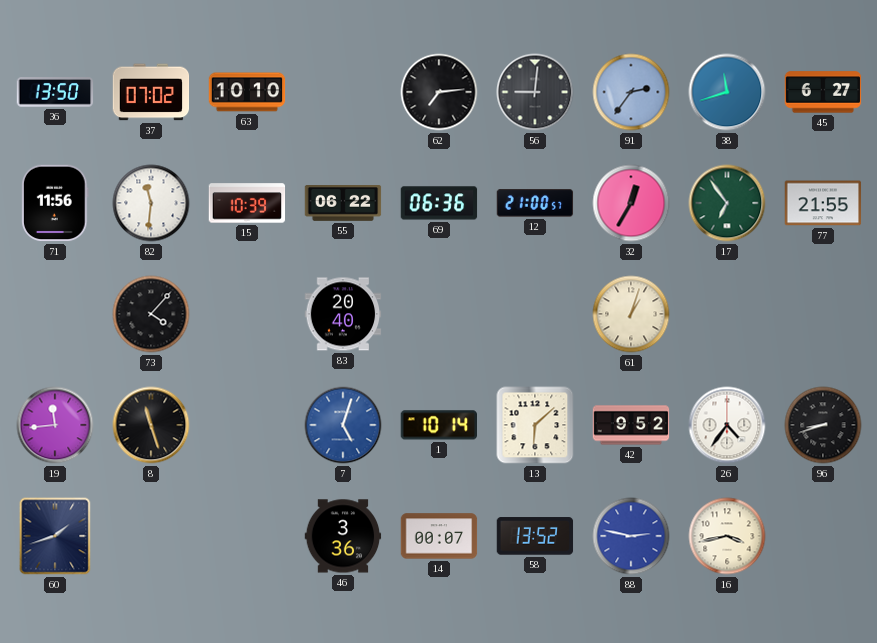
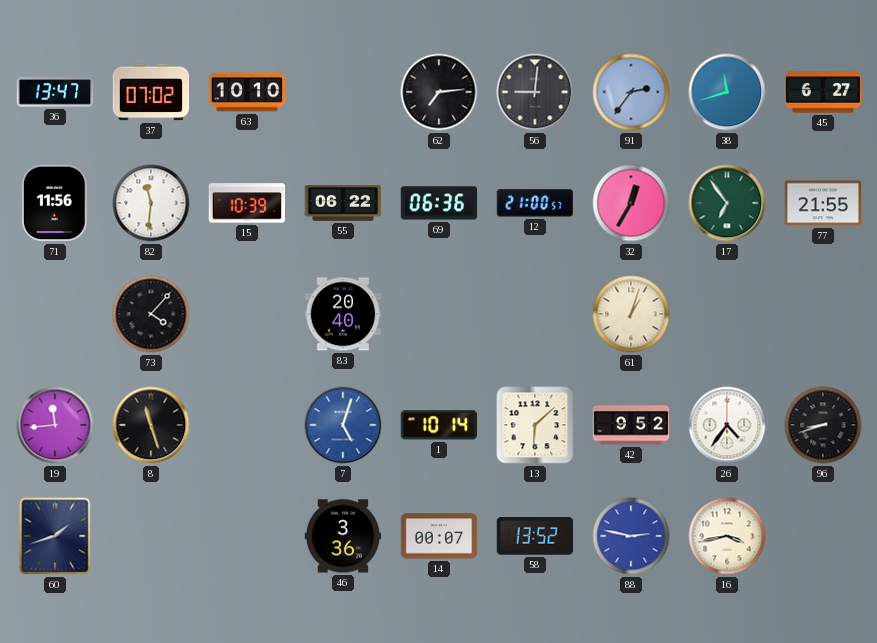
36: 13:50 -> 13:47 (55, 93)
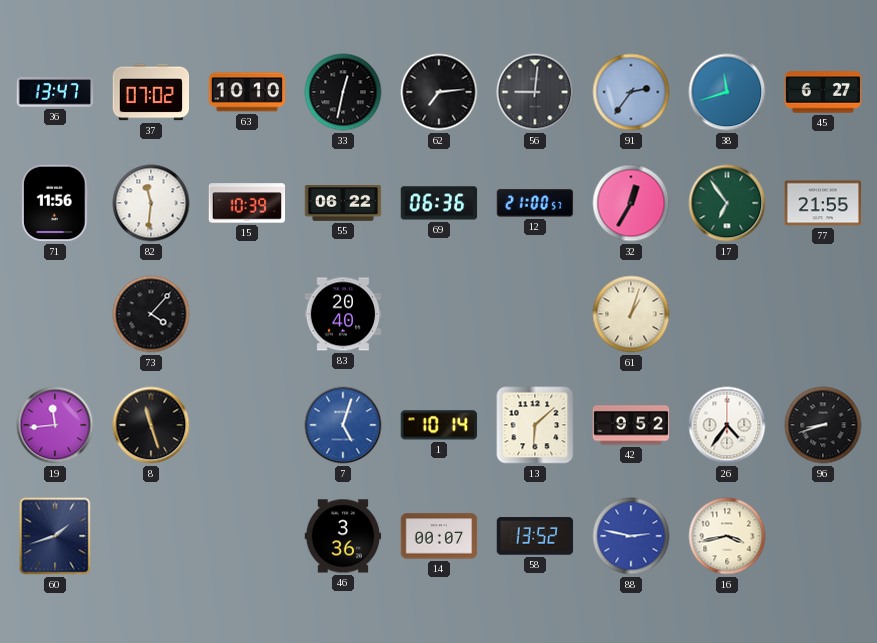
33: none -> 12:32 (343, 92)
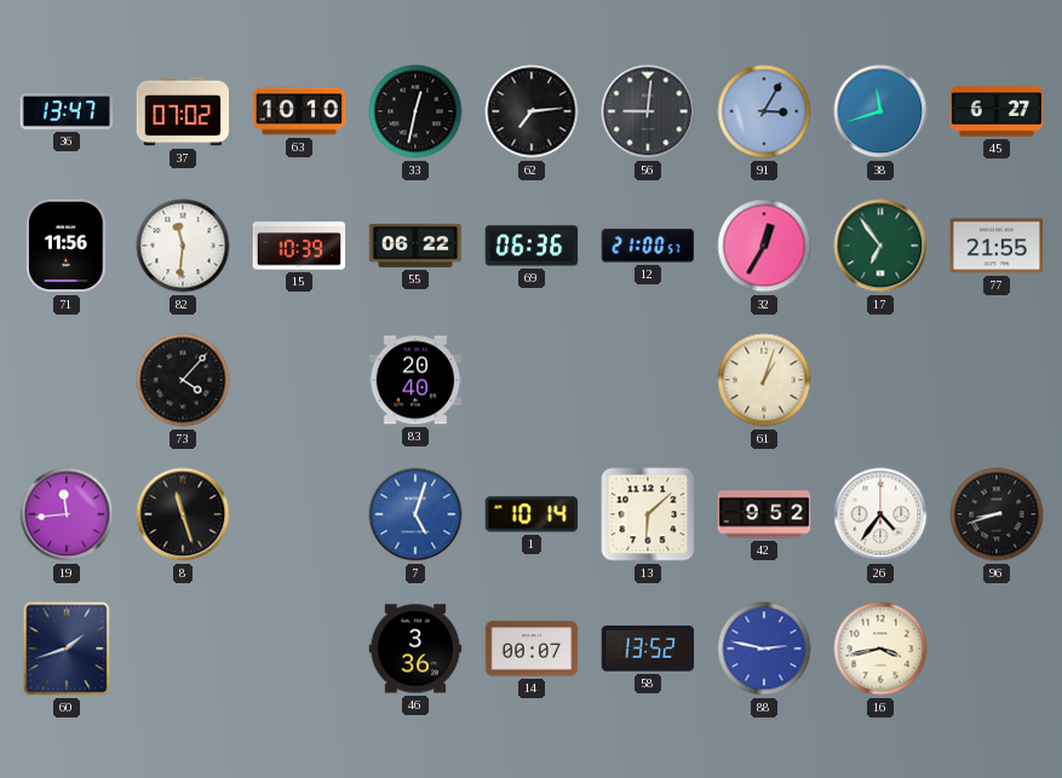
91: 2:36 -> 3:05 (764, 111)
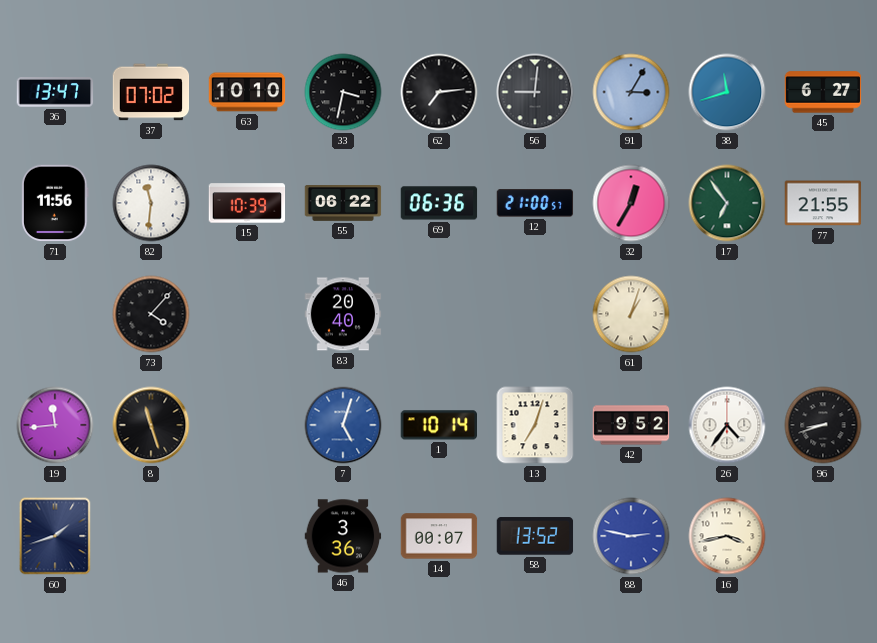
33: 12:32 -> 3:32 (343, 92)
13: 6:08 -> 7:03 (535, 425)
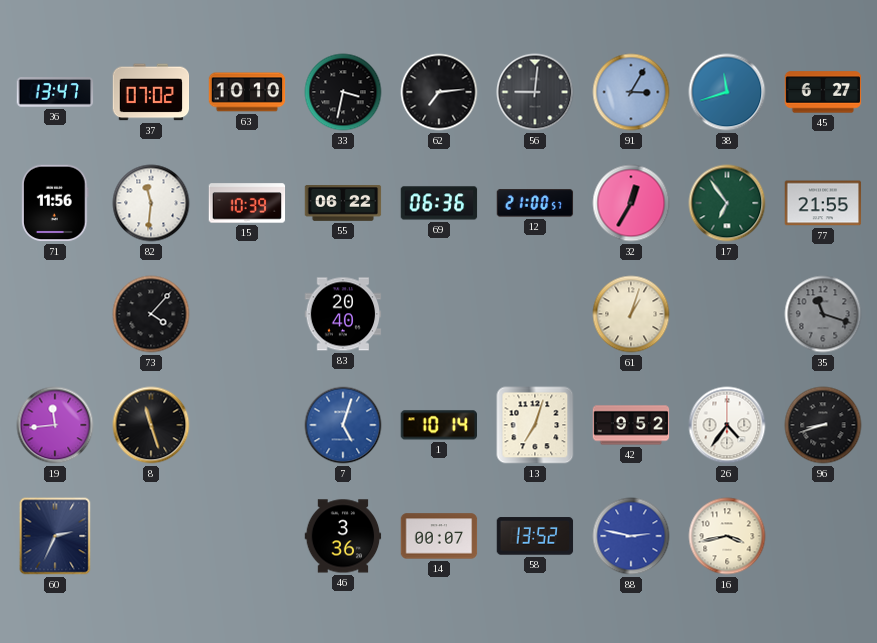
35: none -> 11:18 (823, 314)
60: 1:42 -> 2:34 (55, 536)
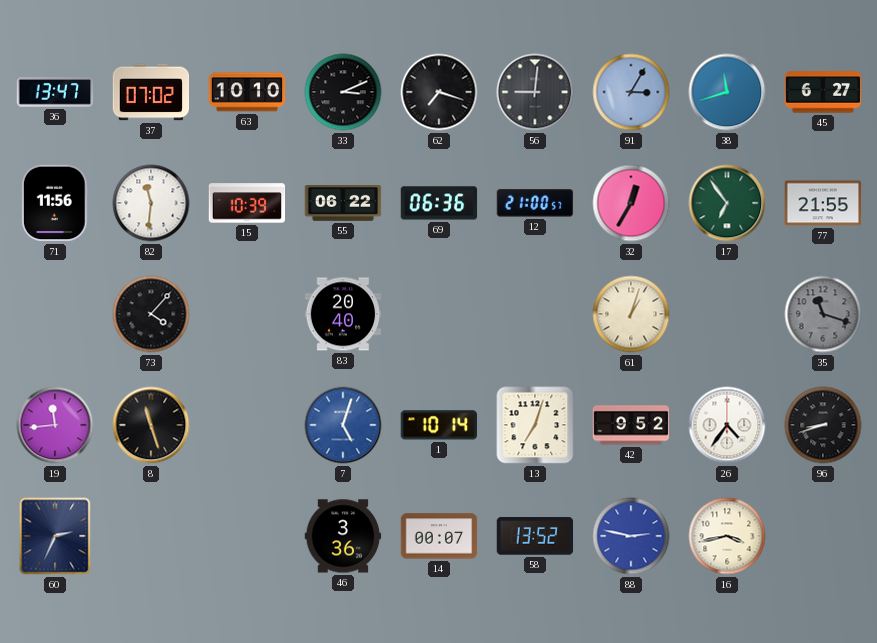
33: 3:32 -> 3:11 (343, 92)
62: 7:14 -> 7:18 (439, 92)
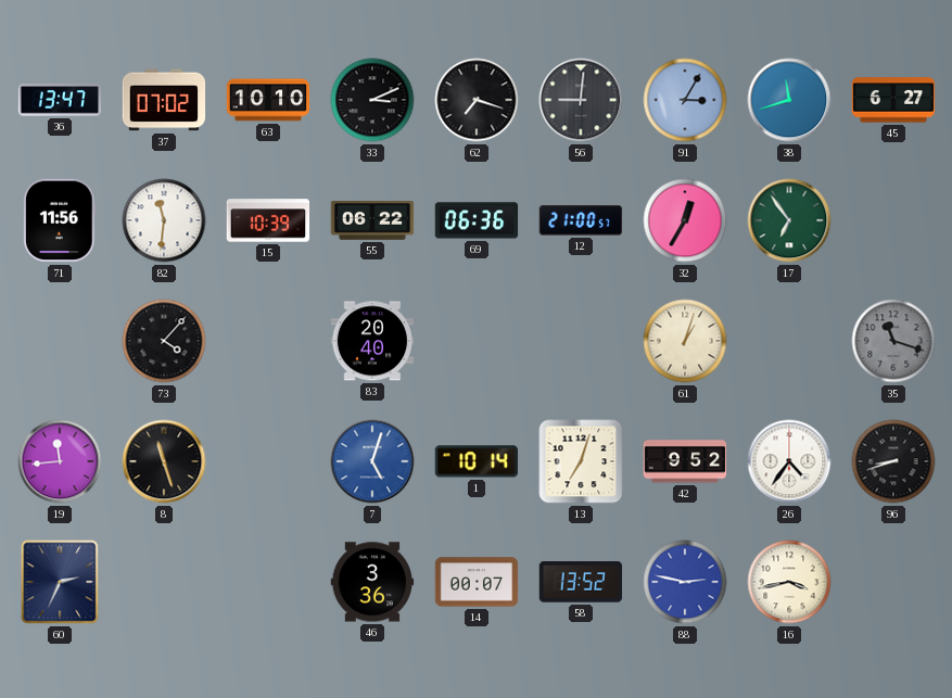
77: 21:55 -> none (823, 203)
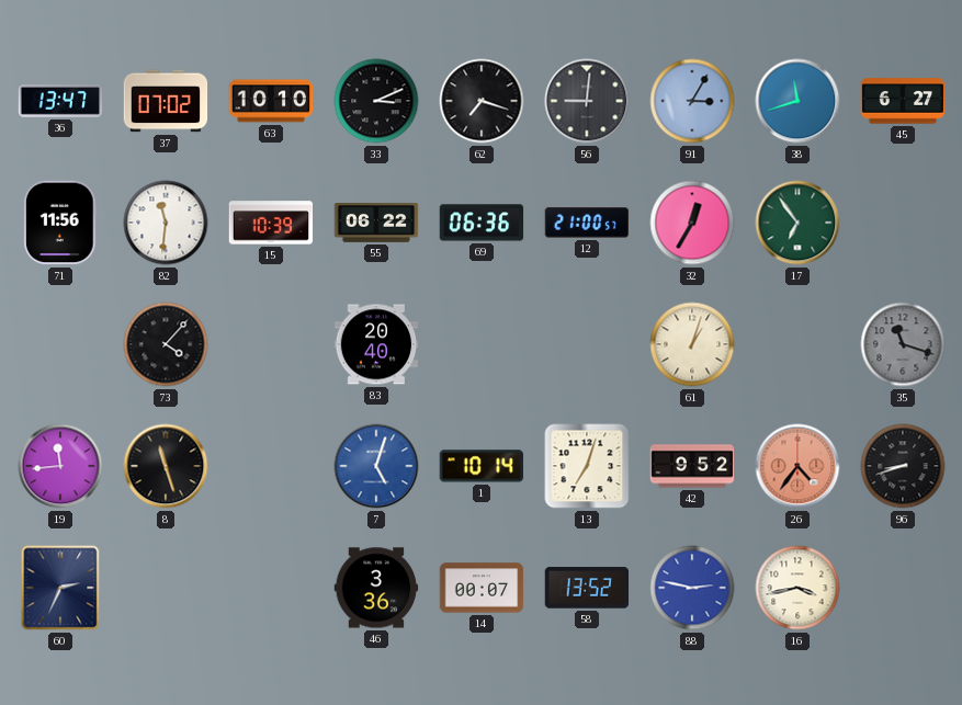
26 dial: white -> salmon (797, 466)
